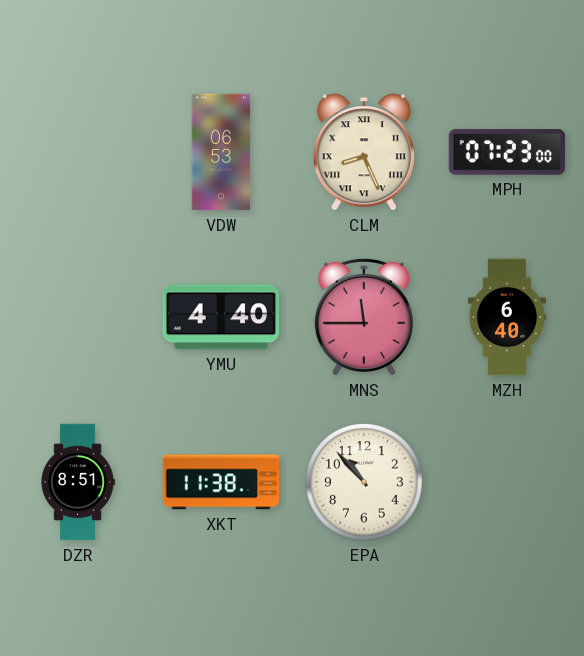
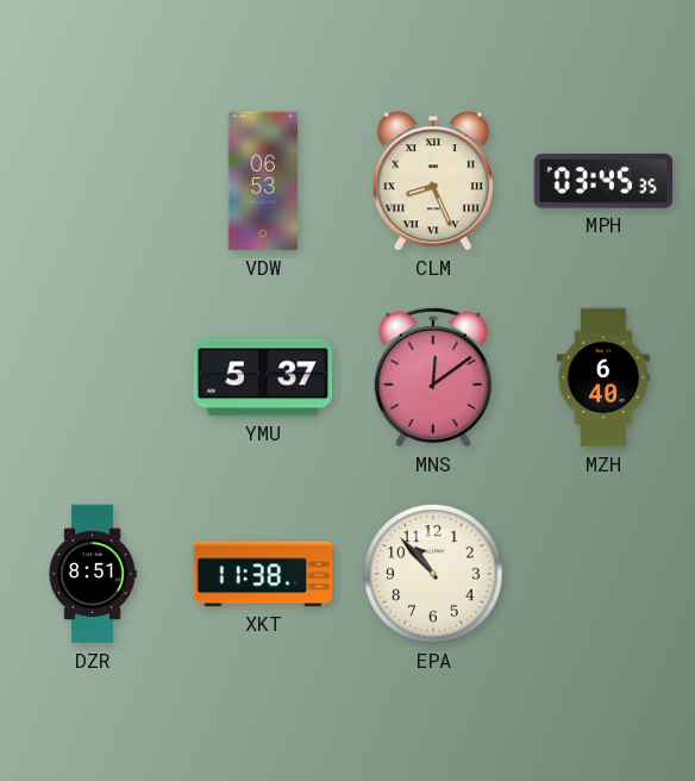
MPH: 07:23 -> 03:45 (603, 181)
YMU: 4:40 -> 5:37 (263, 377)
MNS: 11:45 -> 12:09 (433, 377)
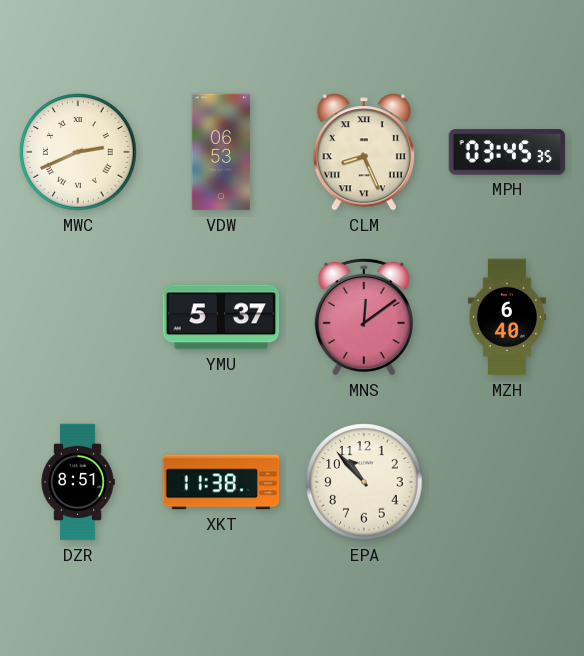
MWC: none -> 2:41 (78, 152)
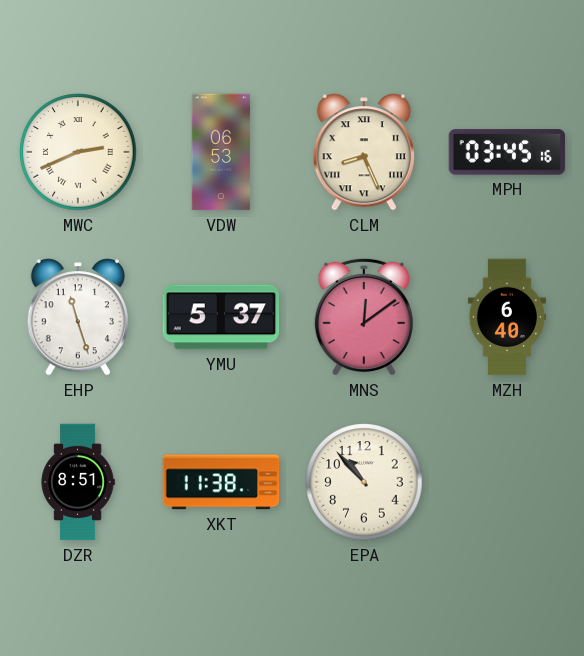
MPH: 03:45:35 -> 03:45:16 (507, 152)
EHP: none -> 11:27 (78, 317)
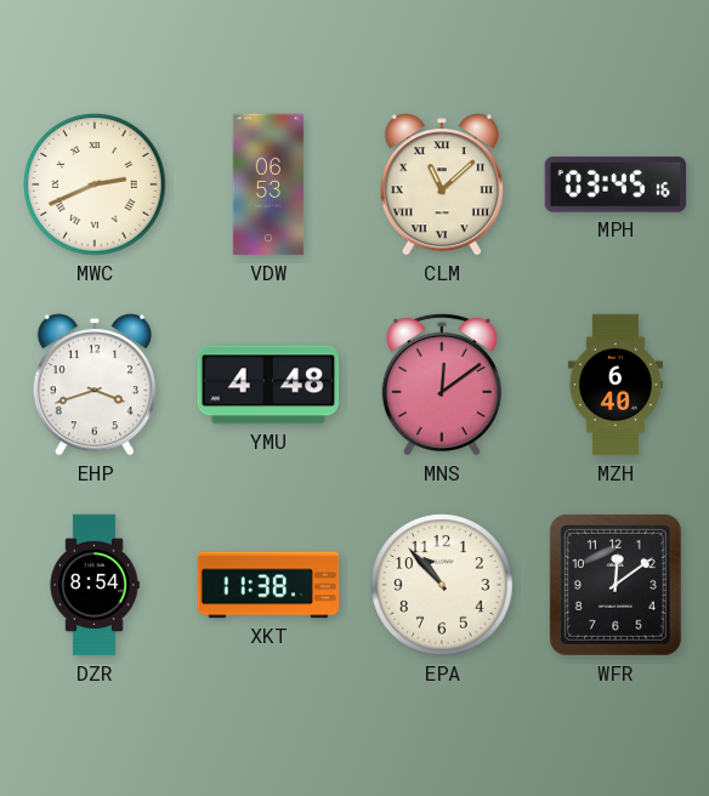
CLM: 8:26 -> 11:08 (442, 184)
EHP: 11:27 -> 3:42 (95, 385)
YMU: 5:37 -> 4:48 (268, 385)
DZR: 8:51 -> 8:54 (95, 585)
WFR: none -> 12:09 (616, 585)
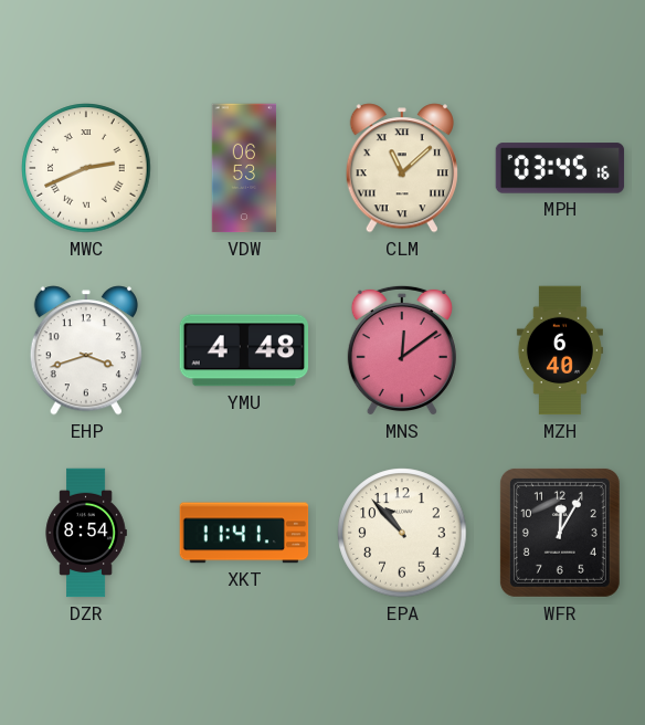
XKT: 11:38 -> 11:41 (244, 533)
WFR: 12:09 -> 12:05 (560, 533)
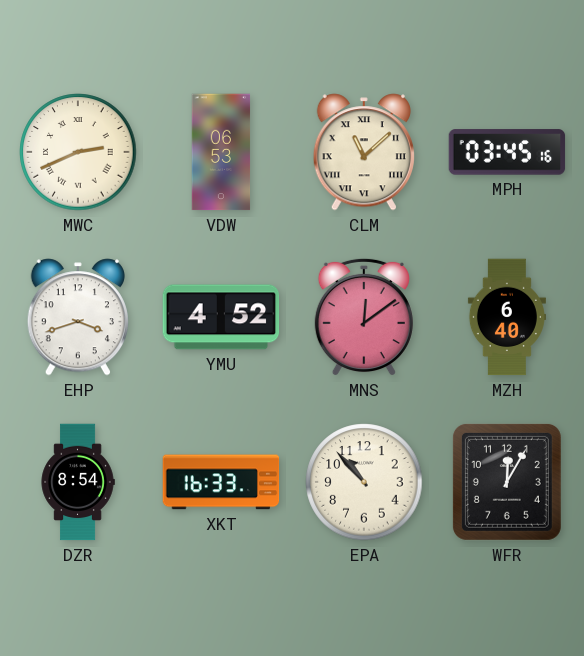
YMU: 4:48 -> 4:52 (221, 317)
XKT: 11:41 -> 16:33 (221, 482)
